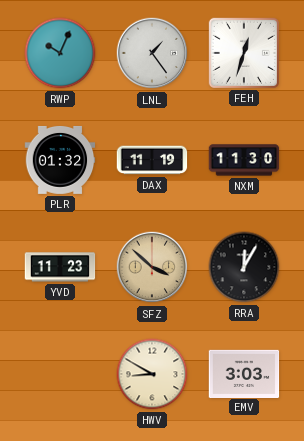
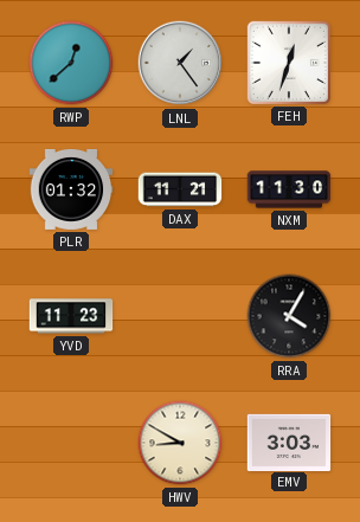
RWP: 10:04 -> 12:38 (71, 63)
DAX: 11:19 -> 11:21 (180, 189)
SFZ: 3:52 -> none (152, 267)
RRA: 12:05 -> 4:05 (289, 316)
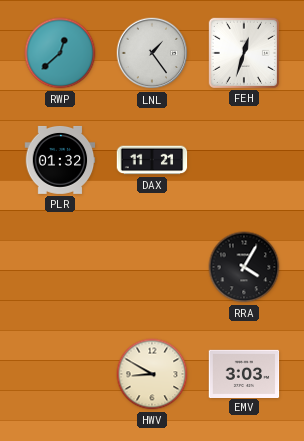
NXM: 11:30 -> none (289, 189)
YVD: 11:23 -> none (71, 316)
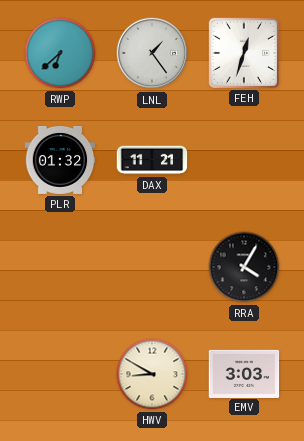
RWP: 12:38 -> 6:38 (60, 53)
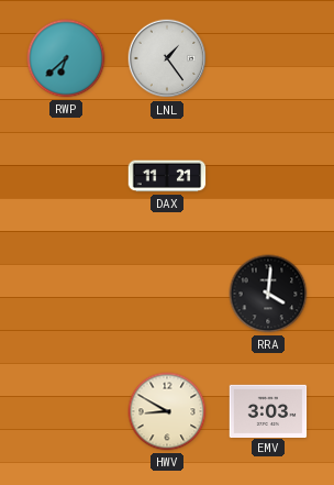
FEH: 12:33 -> none (243, 52)
PLR: 01:32 -> none (60, 160)
RRA: 4:05 -> 4:01 (268, 294)
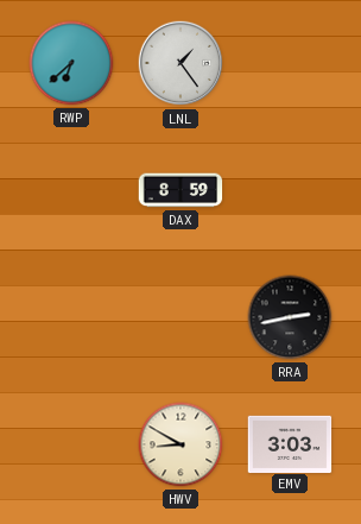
DAX: 11:21 -> 8:59 (180, 190)
RRA: 4:01 -> 2:43 (290, 317)
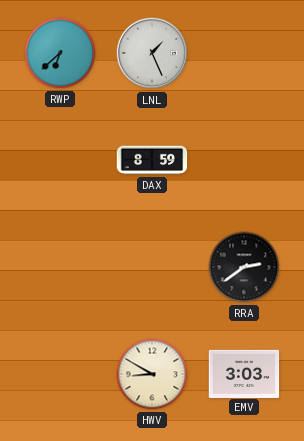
LNL: 1:24 -> 1:26 (152, 53)
RRA: 2:43 -> 2:39 (244, 267)
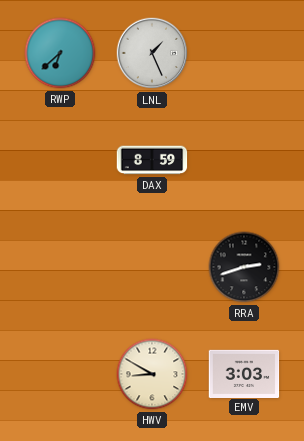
RRA: 2:39 -> 2:42 (244, 267)
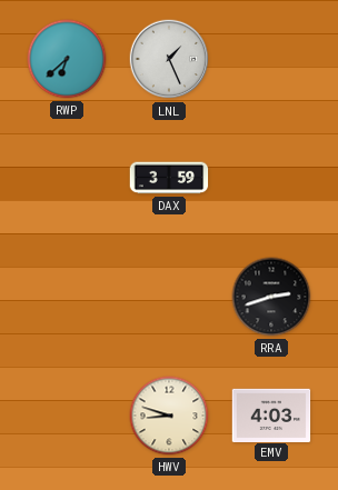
DAX: 8:59 -> 3:59 (169, 178)
HWV: 8:50 -> 8:48 (169, 416)
EMV: 3:03 -> 4:03 (271, 414)
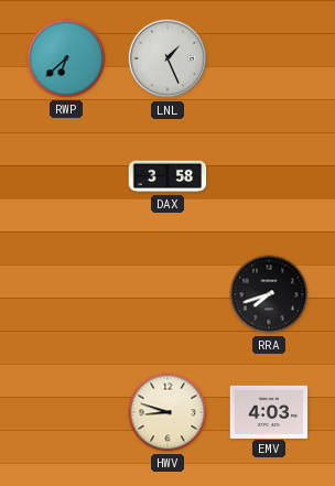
DAX: 3:59 -> 3:58 (167, 176)
RRA: 2:42 -> 7:42 (269, 294)
